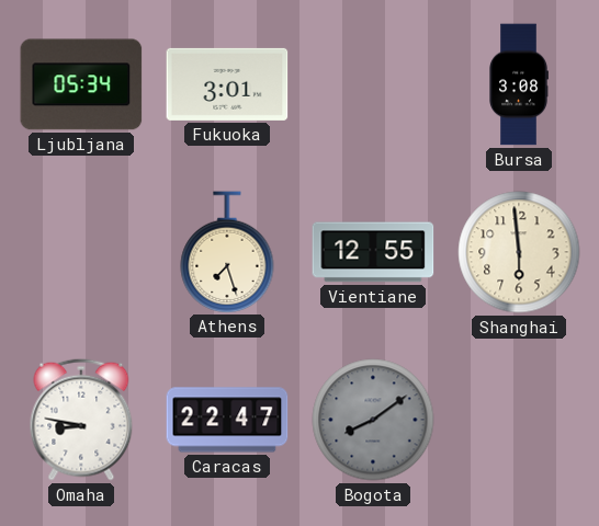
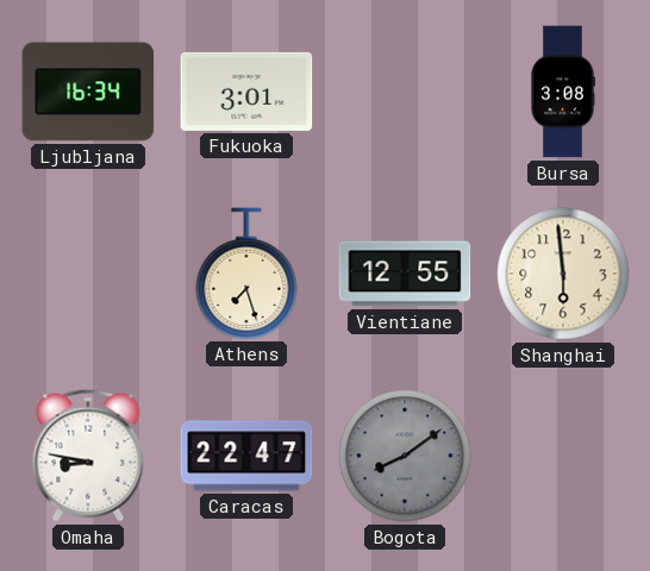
Ljubljana: 05:34 -> 16:34 (88, 92)
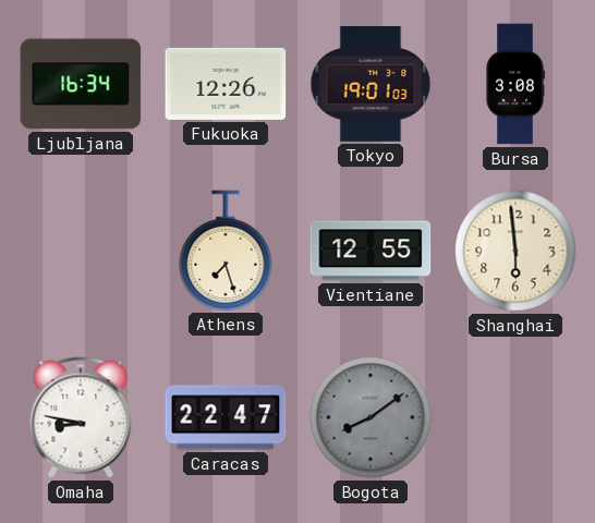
Fukuoka: 3:01 -> 12:26 (226, 84)
Tokyo: none -> 19:01 (371, 85)
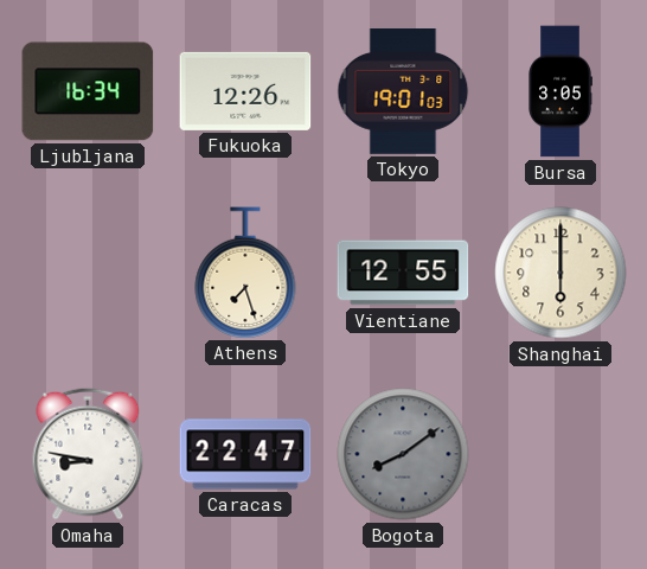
Bursa: 3:08 -> 3:05 (560, 91)
Shanghai: 5:59 -> 6:00 (560, 273)
